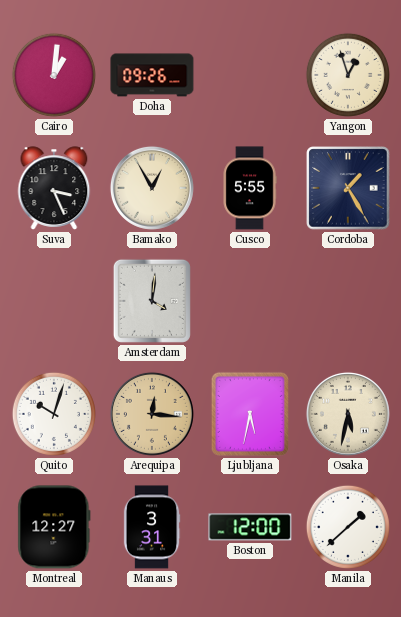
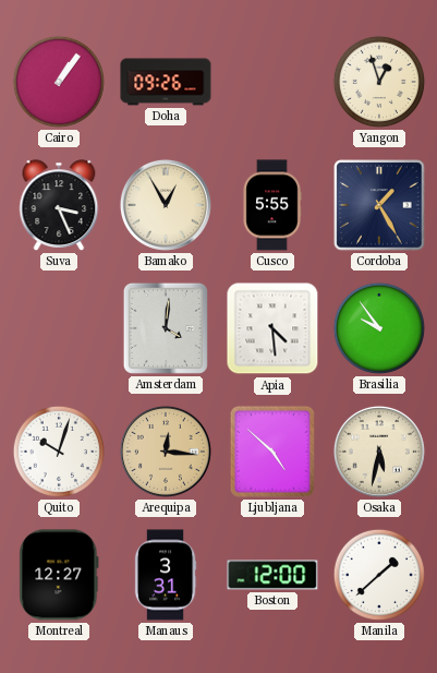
Cairo: 1:01 -> 1:06 (59, 82)
Apia: none -> 4:29 (272, 328)
Brasilia: none -> 9:54 (379, 328)
Ljubljana: 5:32 -> 4:52 (272, 452)
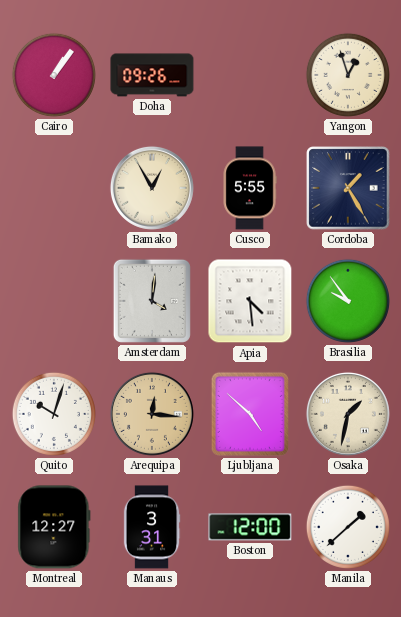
Suva: 3:26 -> none (59, 205)
Osaka: 5:32 -> 1:32 (348, 414)
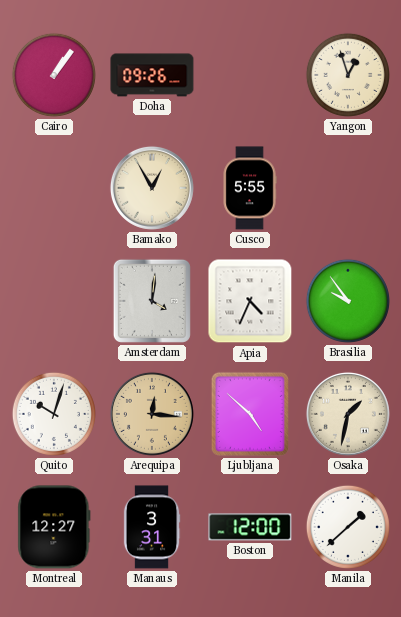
Cordoba: 1:25 -> none (348, 188)
Apia: 4:29 -> 4:34 (250, 301)
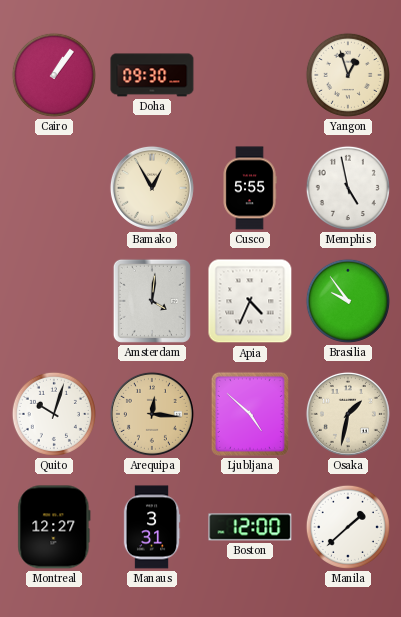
Doha: 09:26 -> 09:30 (152, 75)
Memphis: none -> 4:58 (348, 188)
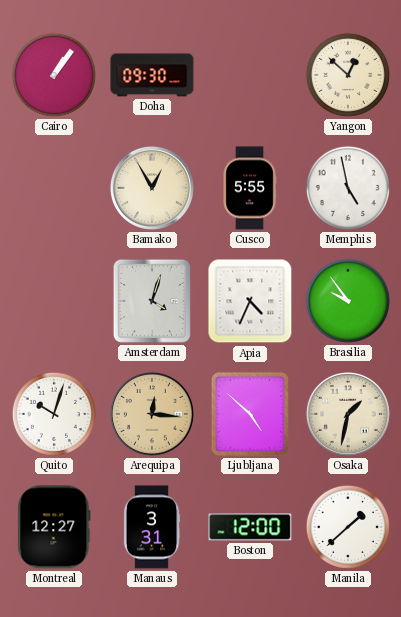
Yangon: 12:57 -> 12:52 (348, 75)
Amsterdam: 4:01 -> 4:03 (152, 301)
